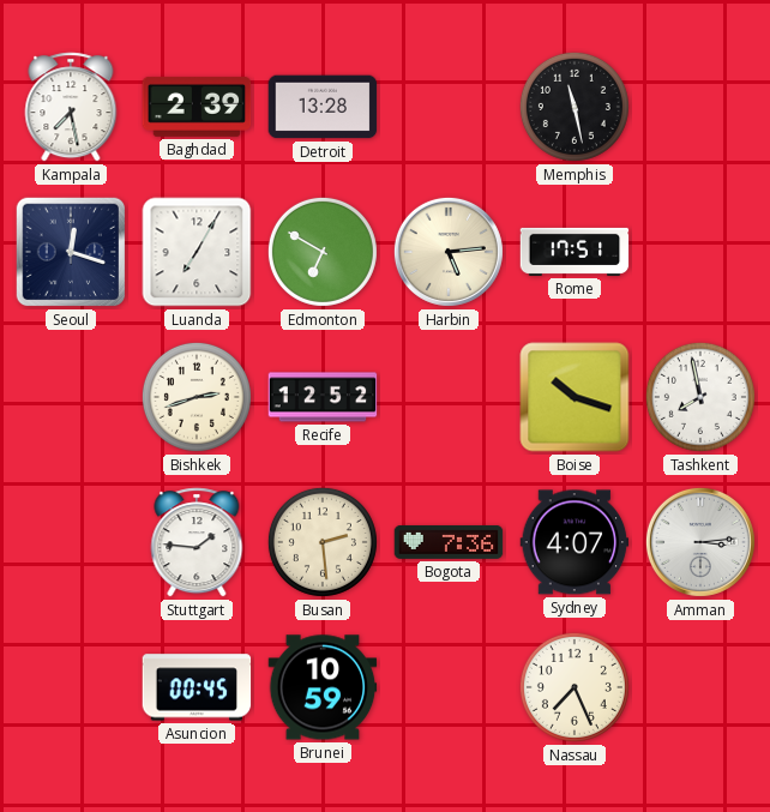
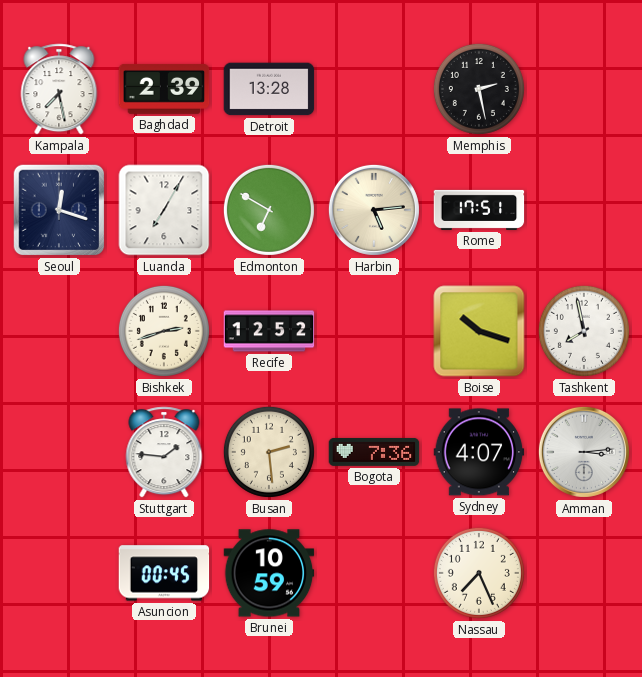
Memphis: 11:28 -> 2:28 (479, 89)
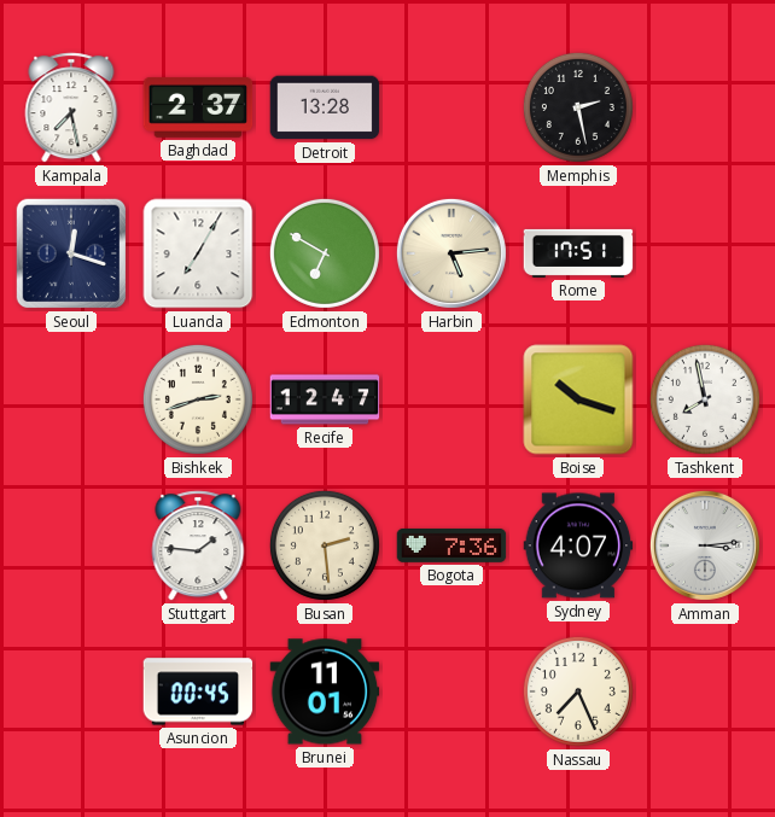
Baghdad: 2:39 -> 2:37 (198, 107)
Recife: 12:52 -> 12:47 (325, 399)
Brunei: 10:59 -> 11:01 (325, 691)
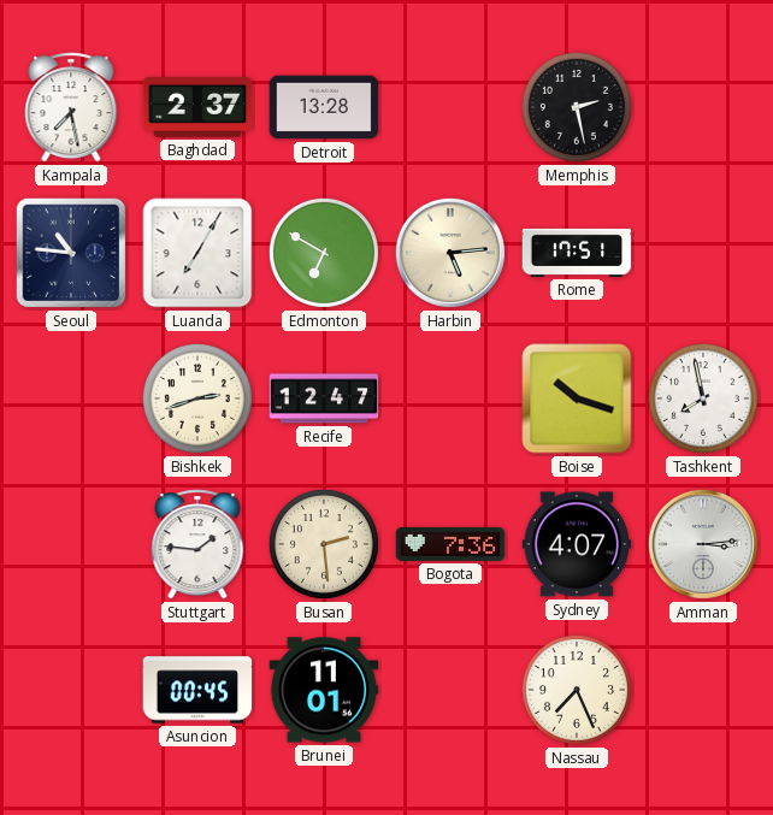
Seoul: 12:18 -> 10:46 (71, 253)
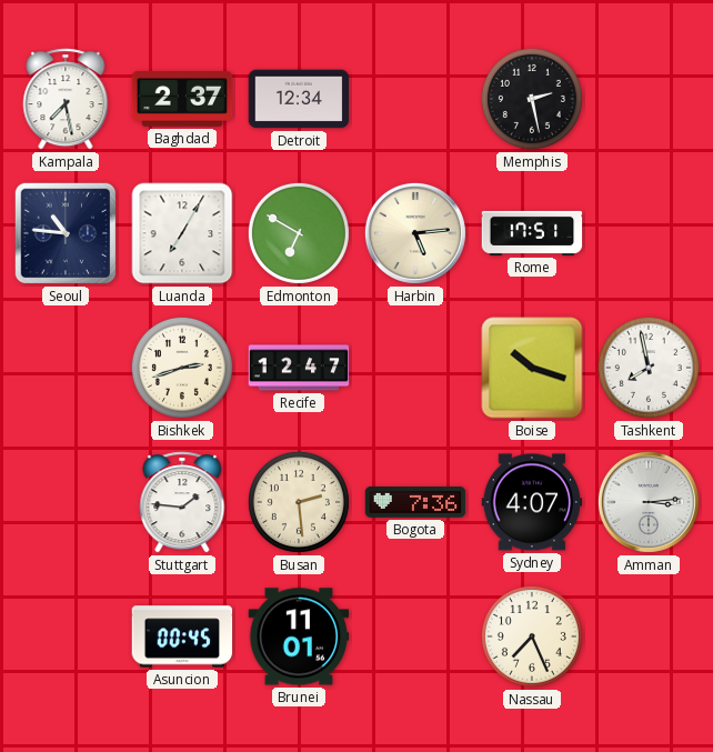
Detroit: 13:28 -> 12:34 (299, 99)
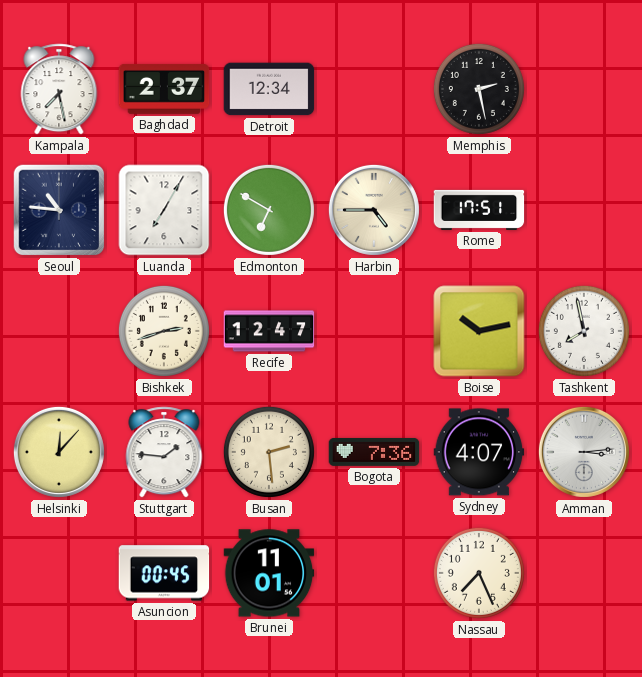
Harbin: 5:14 -> 4:45 (374, 210)
Boise: 10:18 -> 10:13 (479, 331)
Helsinki: none -> 12:07 (59, 452)
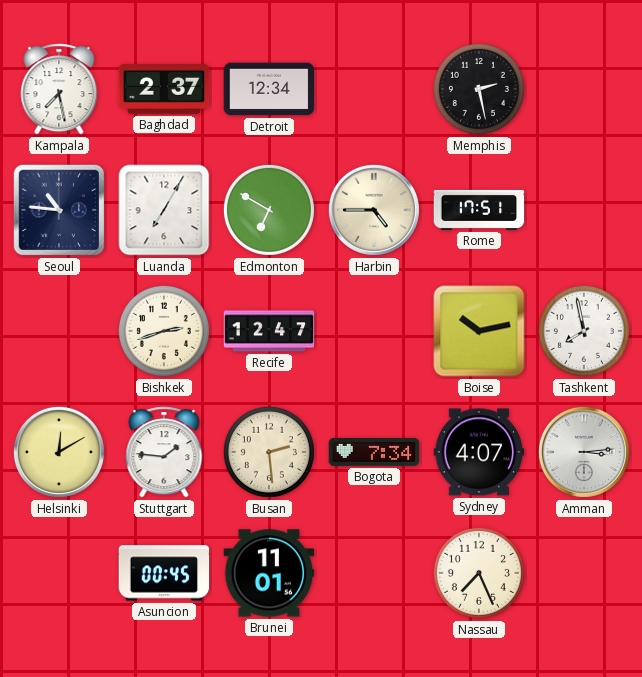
Helsinki: 12:07 -> 12:10 (59, 452)
Bogota: 7:36 -> 7:34 (374, 452)
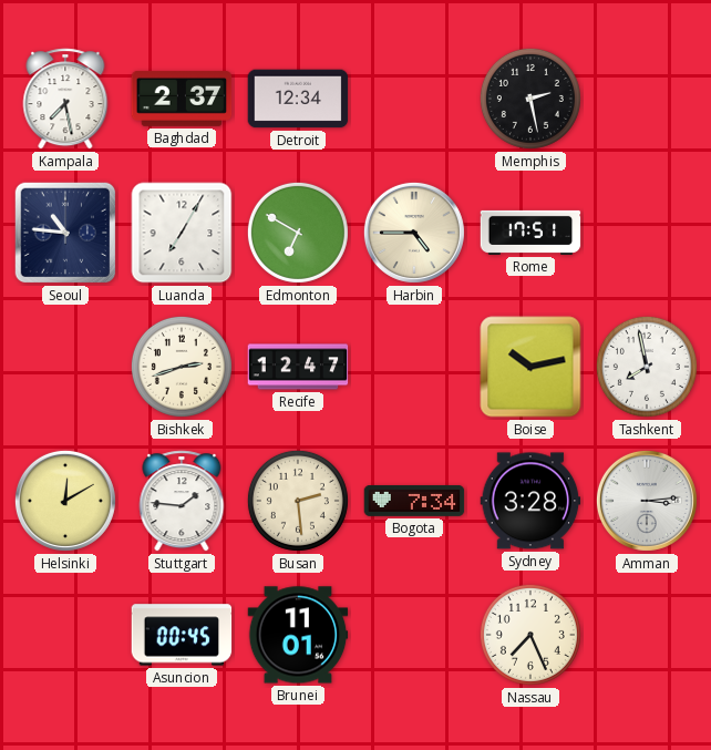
Sydney: 4:07 -> 3:28 (530, 501)
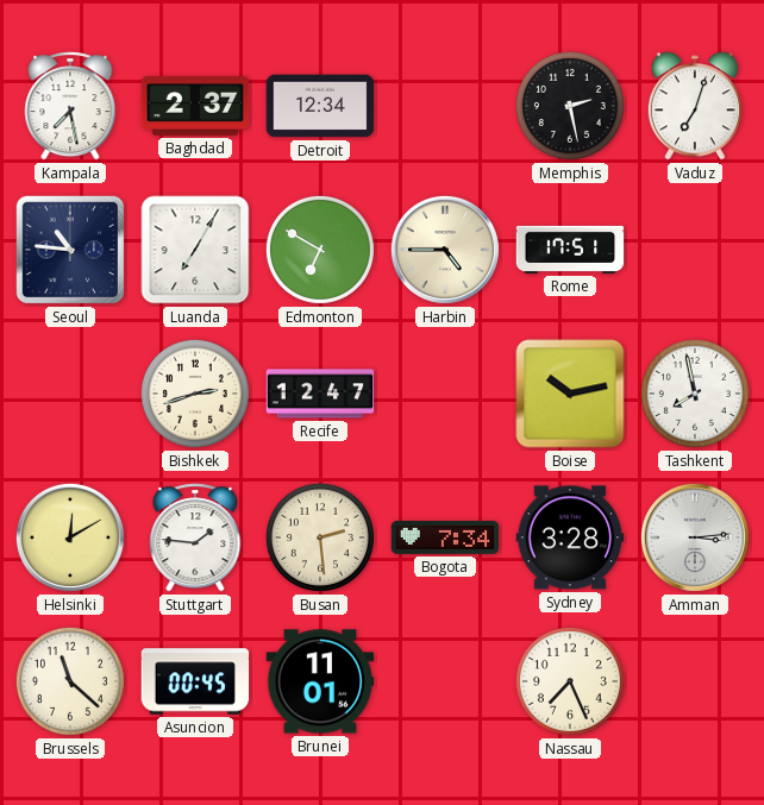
Vaduz: none -> 7:03 (694, 106)
Brussels: none -> 11:22 (70, 681)
